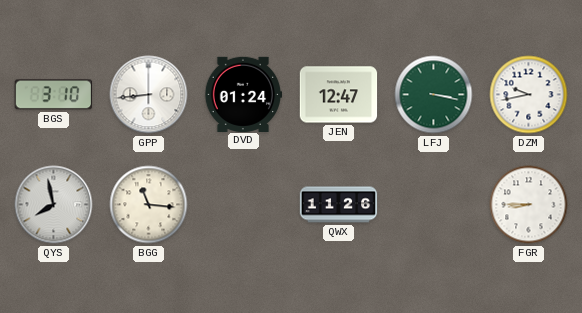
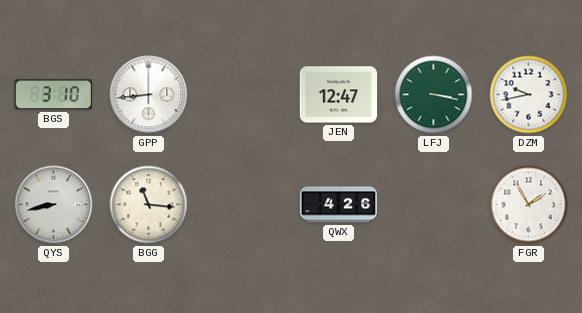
DVD: 01:24 -> none (243, 94)
QYS: 7:58 -> 8:43 (54, 205)
QWX: 11:26 -> 4:26 (339, 205)
FGR: 8:45 -> 1:55 (529, 205)
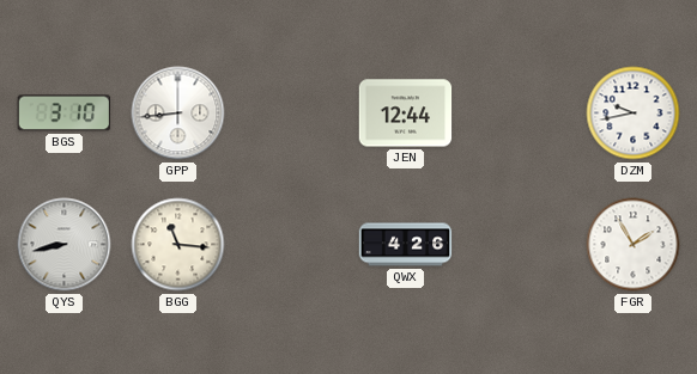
JEN: 12:47 -> 12:44 (406, 114)
LFJ: 3:17 -> none (434, 95)
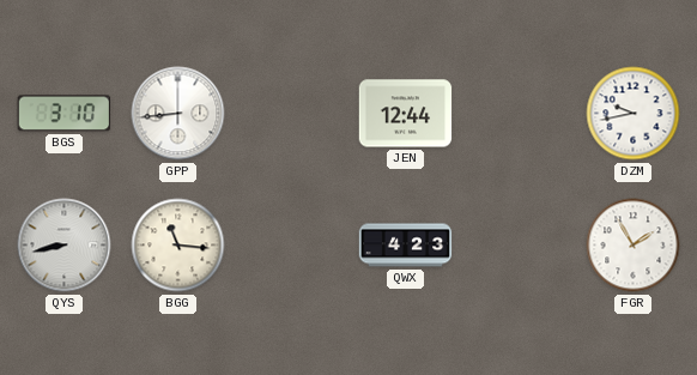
QWX: 4:26 -> 4:23 (406, 246)
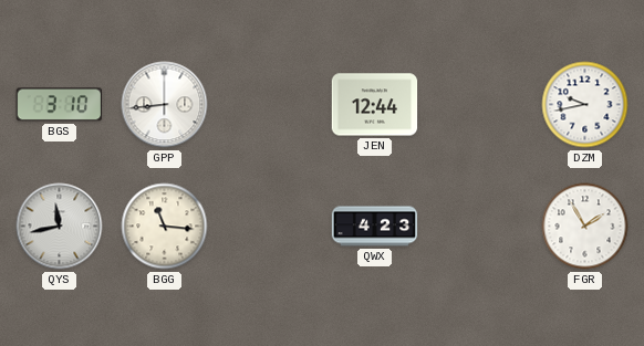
QYS: 8:43 -> 11:43 (60, 227)
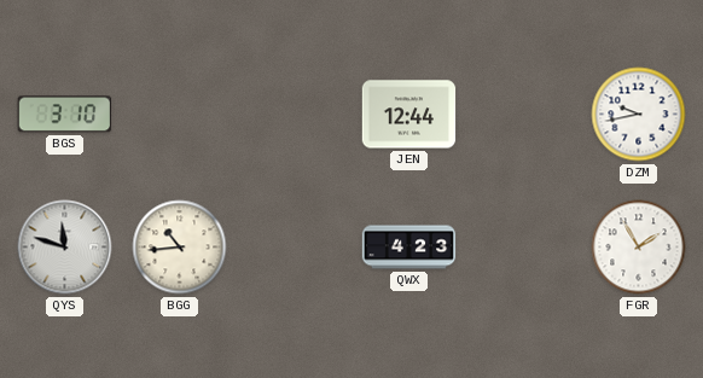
GPP: 8:44 -> none (165, 105)
QYS: 11:43 -> 11:48 (65, 248)
BGG: 11:16 -> 10:44 (180, 248)
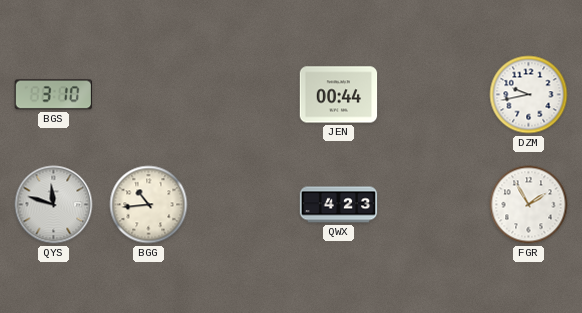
JEN: 12:44 -> 00:44 (339, 95)
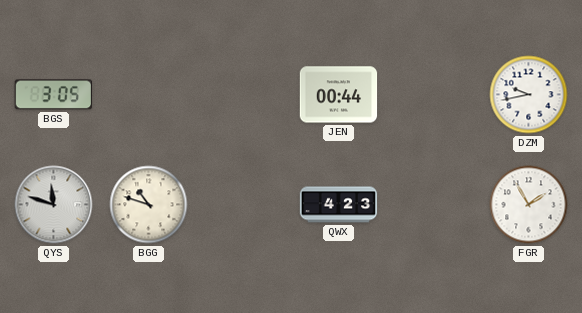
BGS: 3:10 -> 3:05 (53, 95)
BGG: 10:44 -> 10:48 (149, 205)
